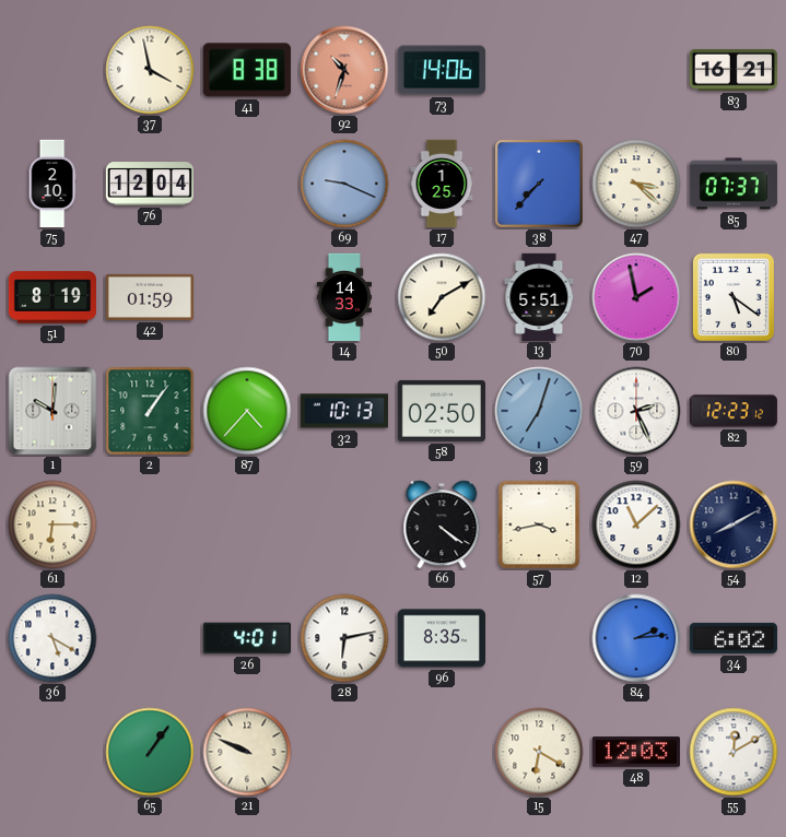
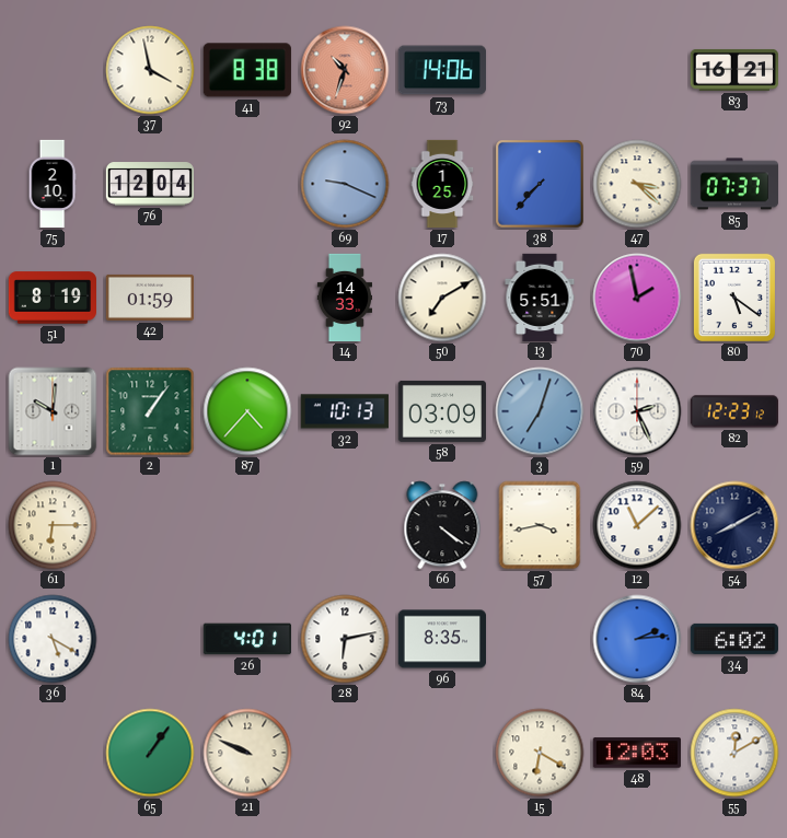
58: 02:50 -> 03:09 (441, 411)
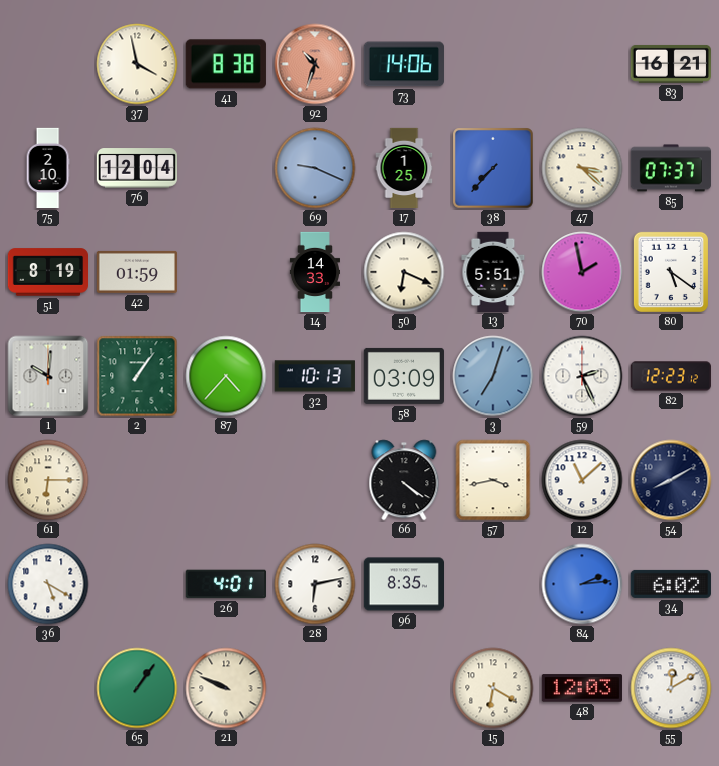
50: 7:10 -> 6:19 (404, 272)
